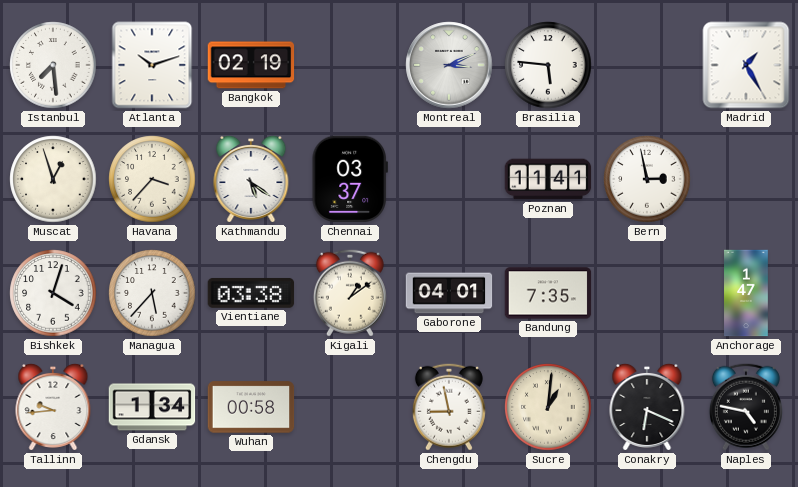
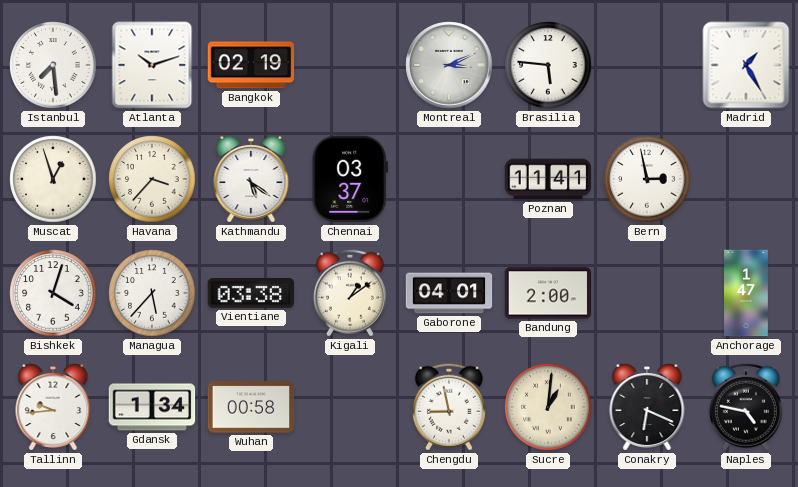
Bandung: 7:35 -> 2:00 (548, 293)
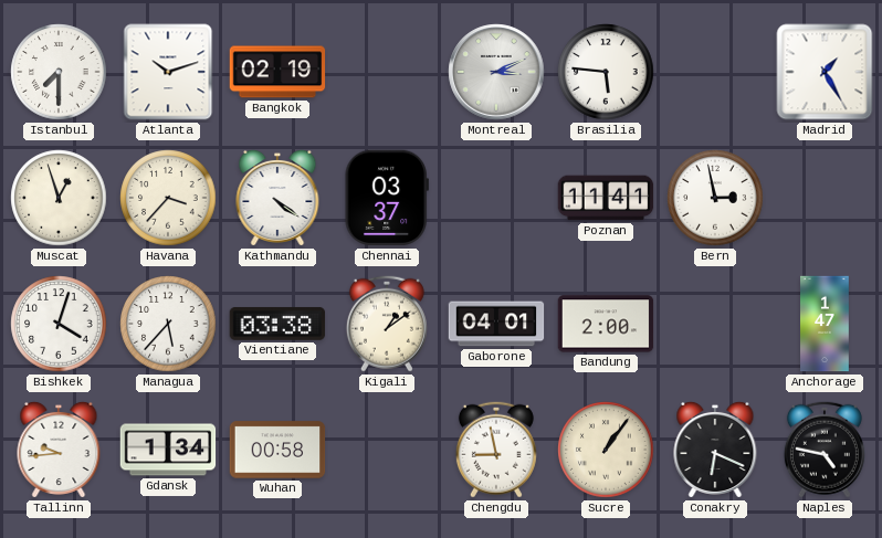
Istanbul: 7:29 -> 7:30 (59, 72)
Kathmandu: 5:21 -> 4:21 (277, 198)
Sucre: 1:01 -> 1:06 (606, 450)
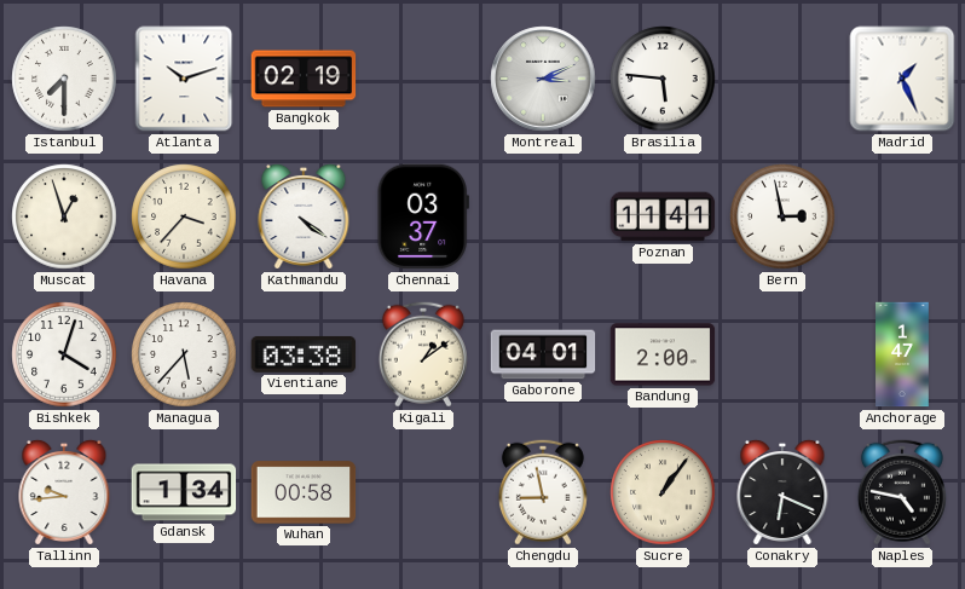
Madrid: 1:25 -> 1:26 (902, 79)
